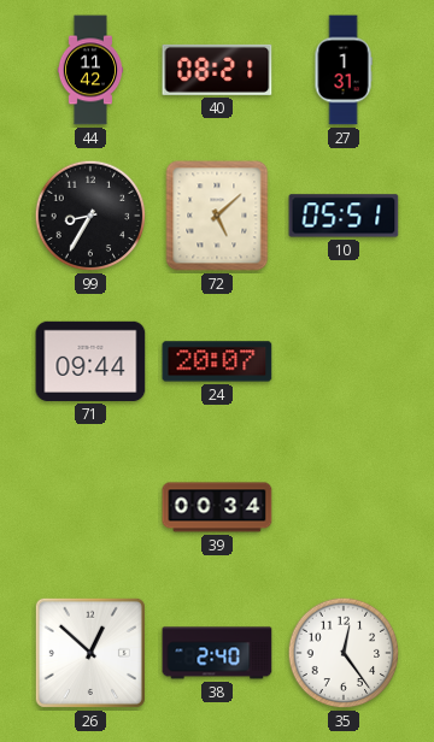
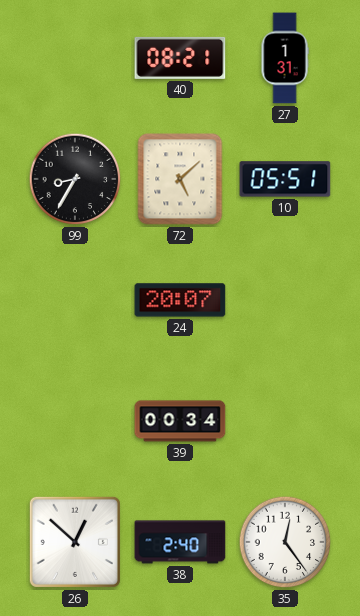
44: 11:42 -> none (90, 70)
71: 09:44 -> none (90, 361)
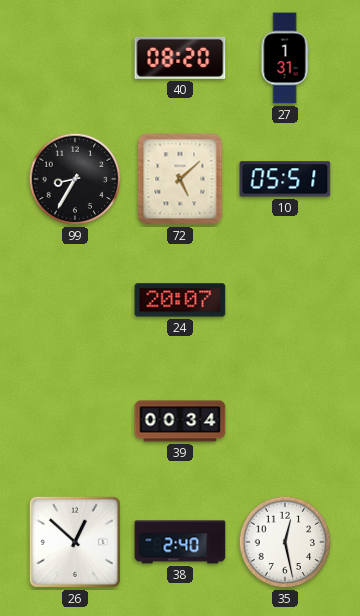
40: 08:21 -> 08:20 (180, 58)
35: 12:24 -> 12:28 (285, 542)
